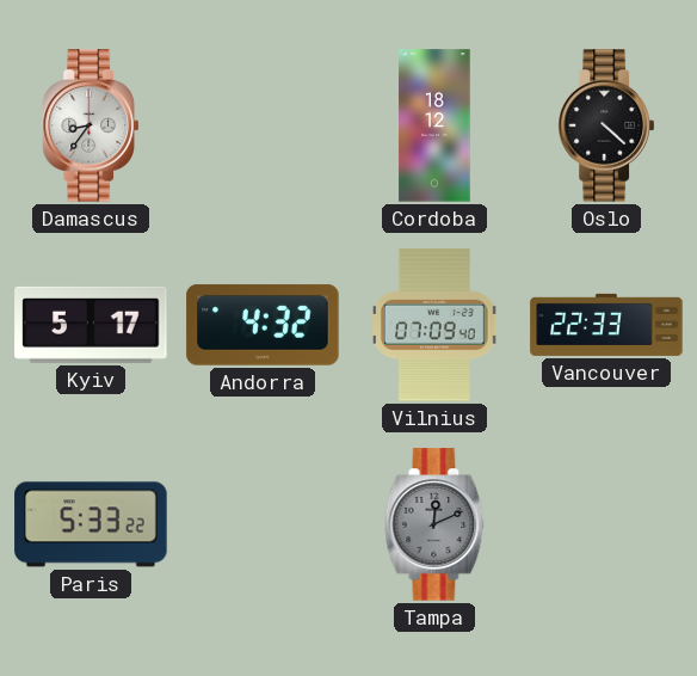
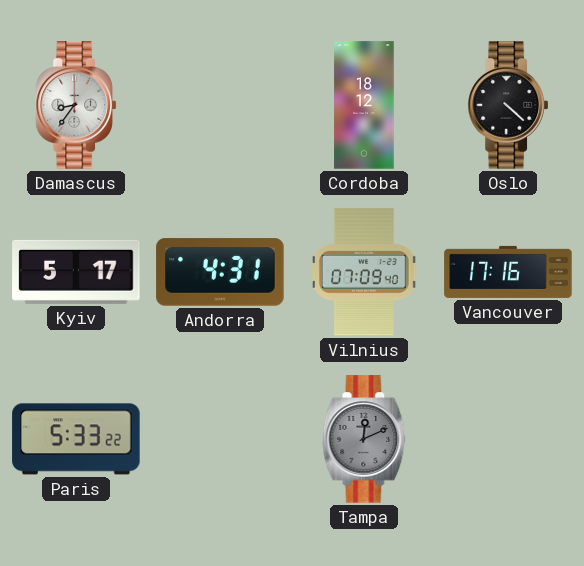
Andorra: 4:32 -> 4:31 (220, 272)
Vancouver: 22:33 -> 17:16 (508, 272)
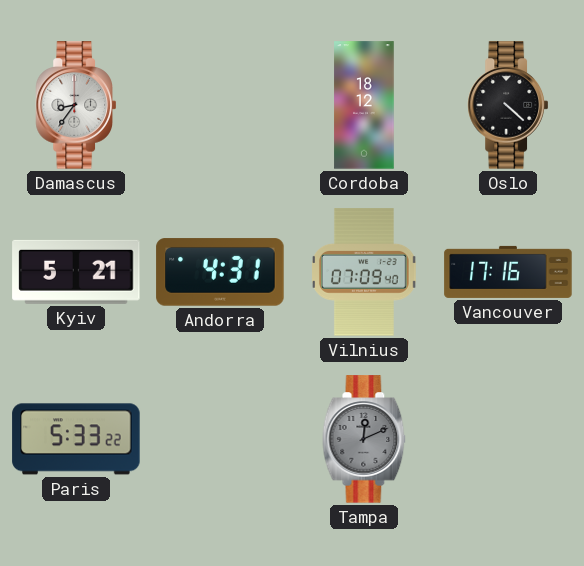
Kyiv: 5:17 -> 5:21 (76, 272)
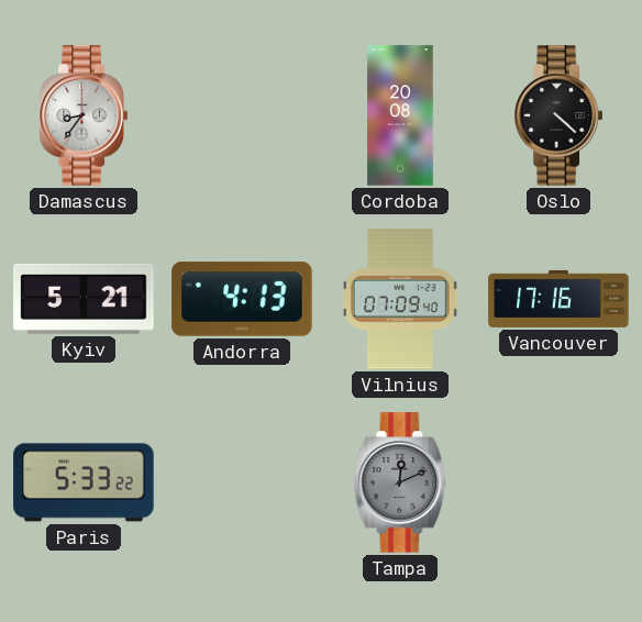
Cordoba: 18:12 -> 20:08 (400, 115)
Andorra: 4:31 -> 4:13 (242, 299)
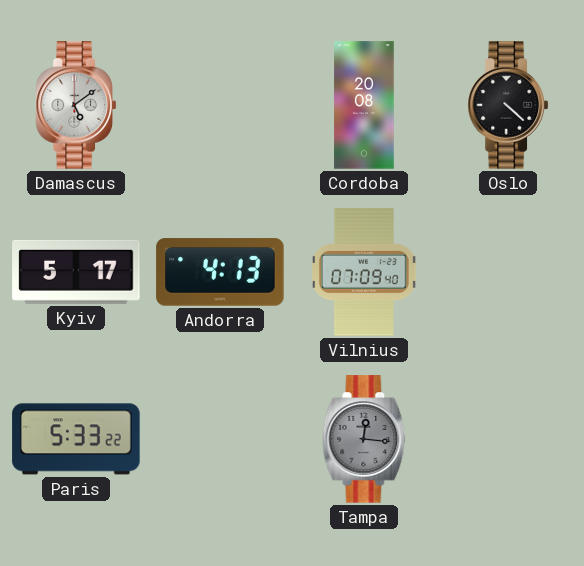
Damascus: 8:36 -> 5:09 (76, 105)
Kyiv: 5:21 -> 5:17 (76, 272)
Vancouver: 17:16 -> none (558, 299)
Tampa: 12:11 -> 12:16 (364, 439)
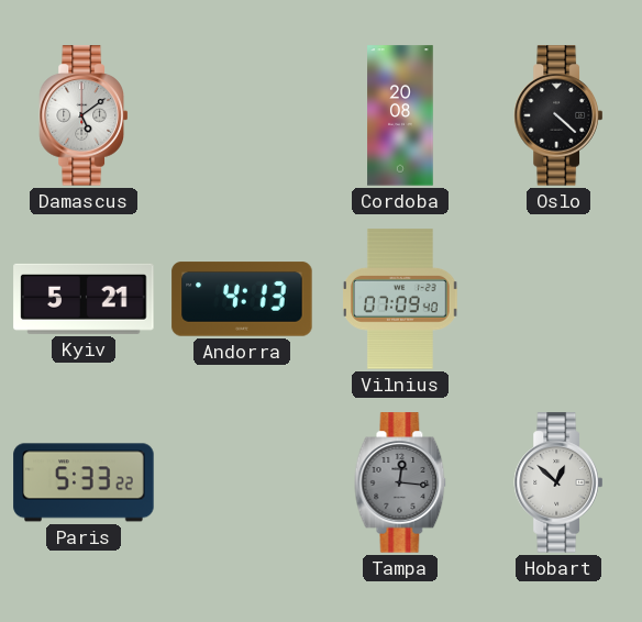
Kyiv: 5:17 -> 5:21 (84, 299)
Hobart: none -> 12:52 (558, 482)
